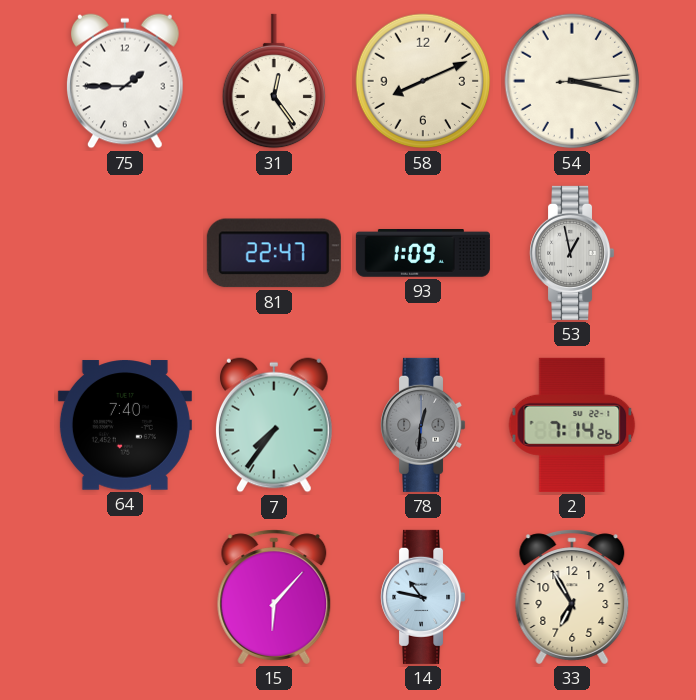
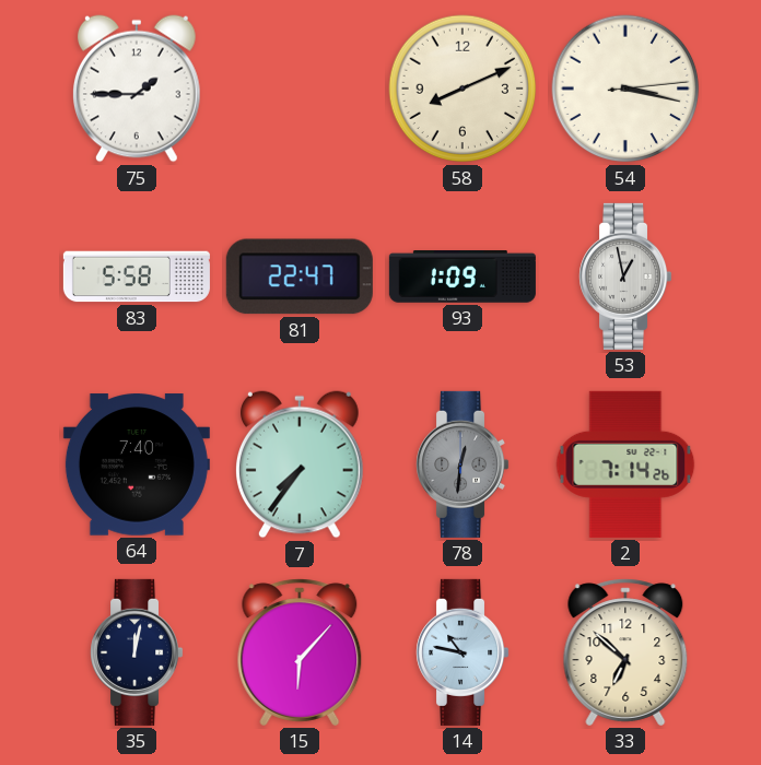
31: 12:24 -> none (273, 81)
83: none -> 5:58 (137, 276)
35: none -> 12:02 (137, 652)
33: 6:55 -> 6:52 (625, 652)
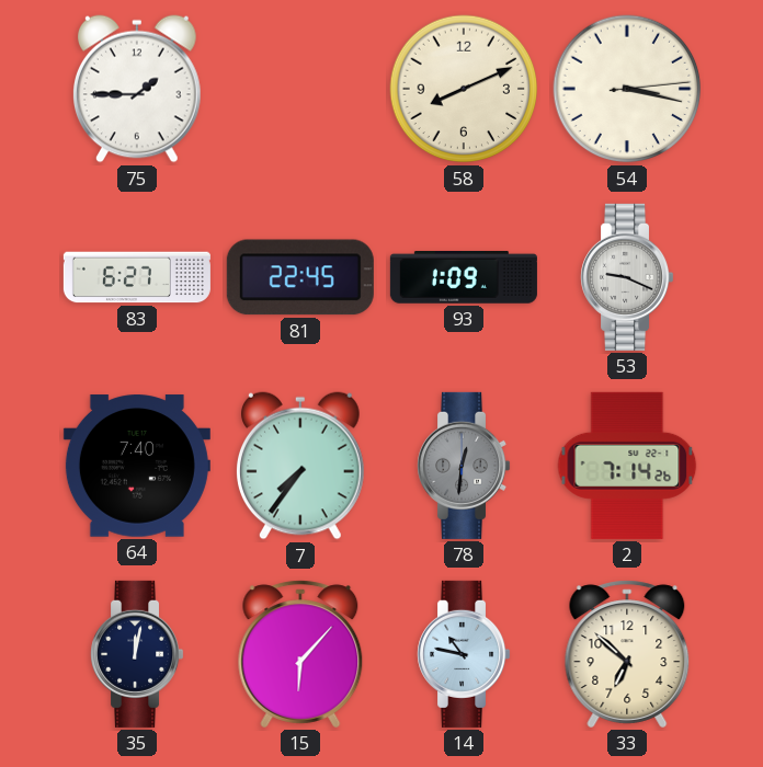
83: 5:58 -> 6:27 (137, 277)
81: 22:47 -> 22:45 (300, 277)
53: 12:58 -> 9:19 (627, 277)
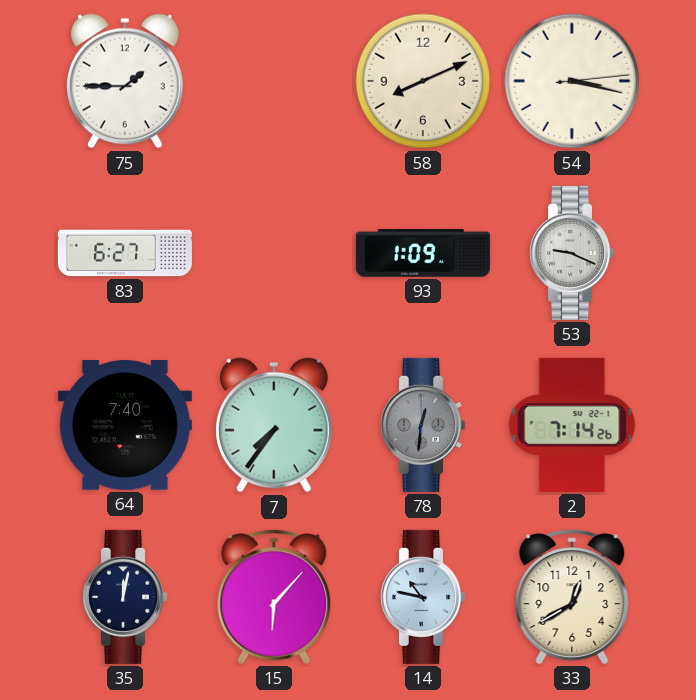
81: 22:45 -> none (300, 277)
33: 6:52 -> 12:40 (572, 597)
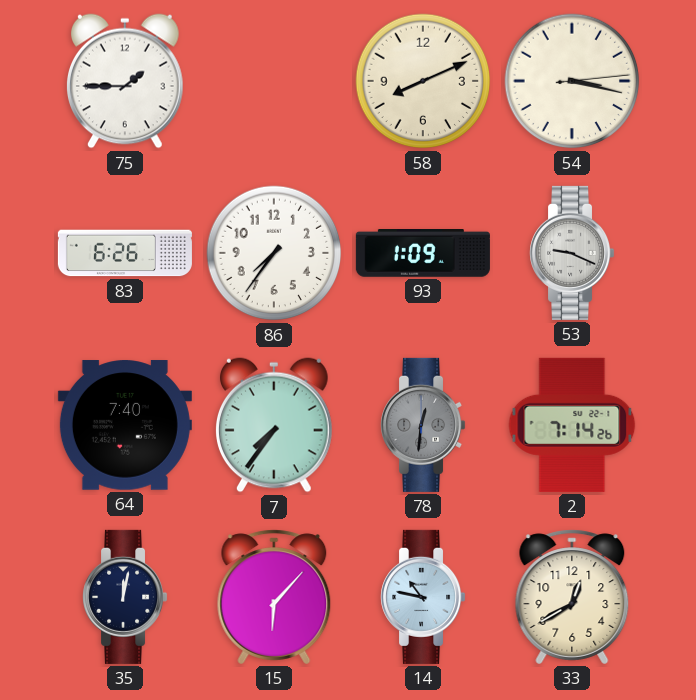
83: 6:27 -> 6:26 (125, 253)
86: none -> 7:36 (274, 253)
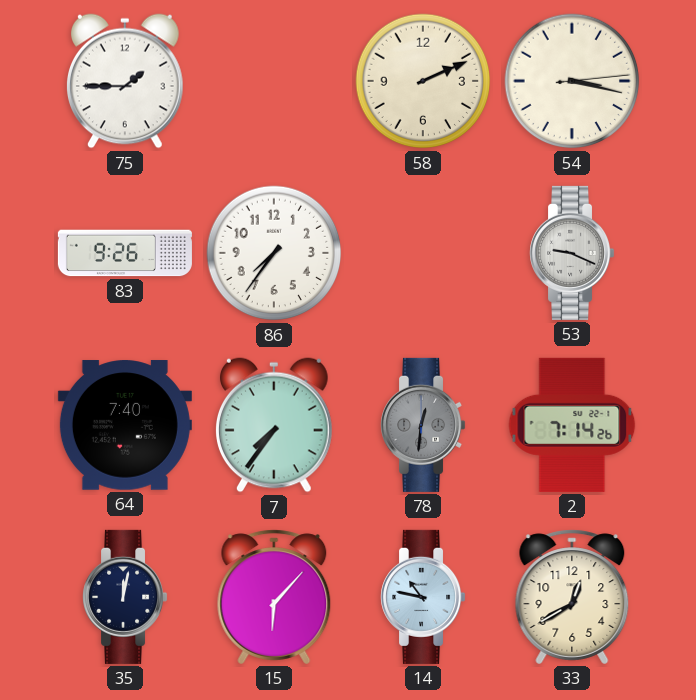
58: 8:11 -> 2:11 (423, 81)
83: 6:26 -> 9:26 (125, 253)
93: 1:09 -> none (423, 254)
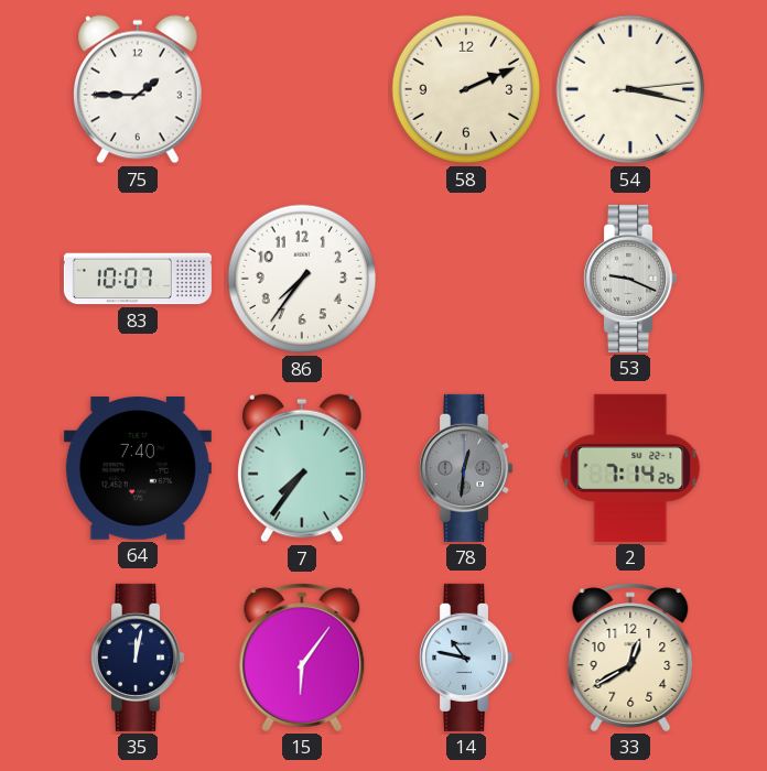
83: 9:26 -> 10:07 (138, 279)
15: 6:07 -> 6:06 (302, 658)
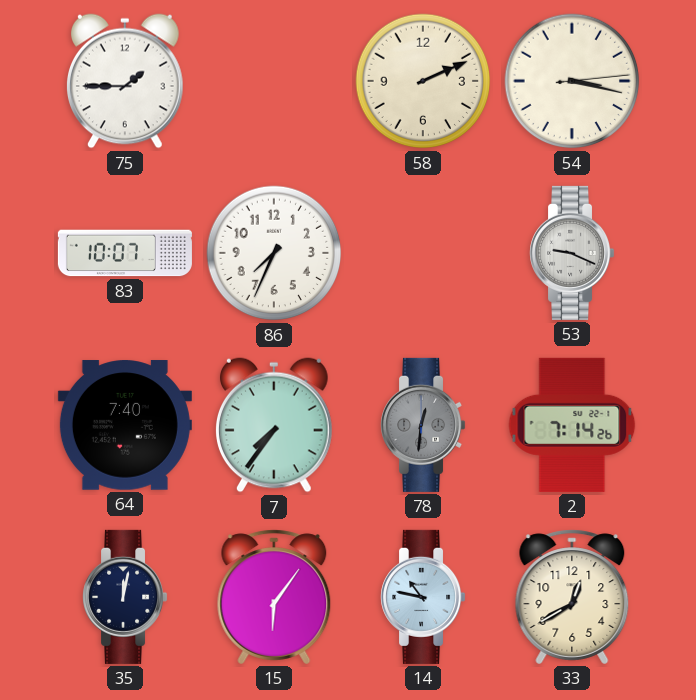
86: 7:36 -> 7:34 (274, 253)
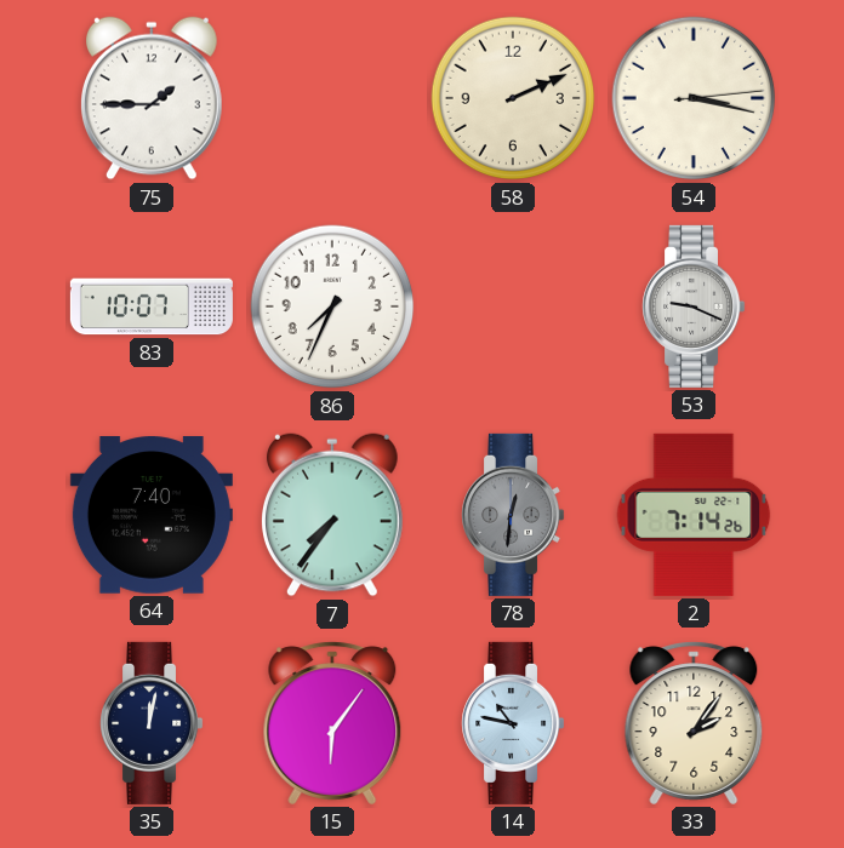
33: 12:40 -> 2:06 (694, 723)
